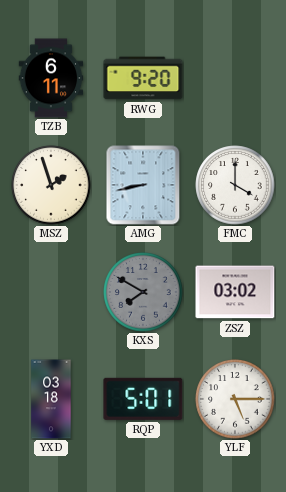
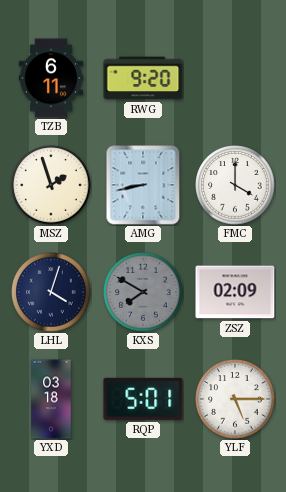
LHL: none -> 4:03 (51, 292)
ZSZ: 03:02 -> 02:09 (235, 292)
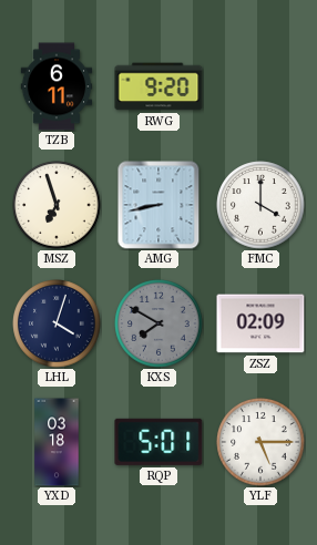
MSZ: 1:57 -> 6:57 (57, 205)
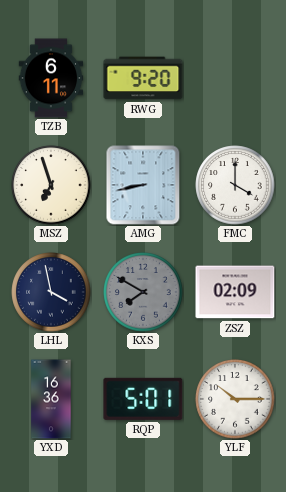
LHL: 4:03 -> 3:58 (51, 292)
YXD: 03:18 -> 16:36 (51, 399)
YLF: 5:15 -> 10:15 (235, 399)
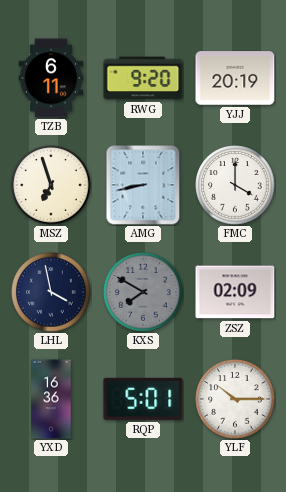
YJJ: none -> 20:19 (235, 78)
